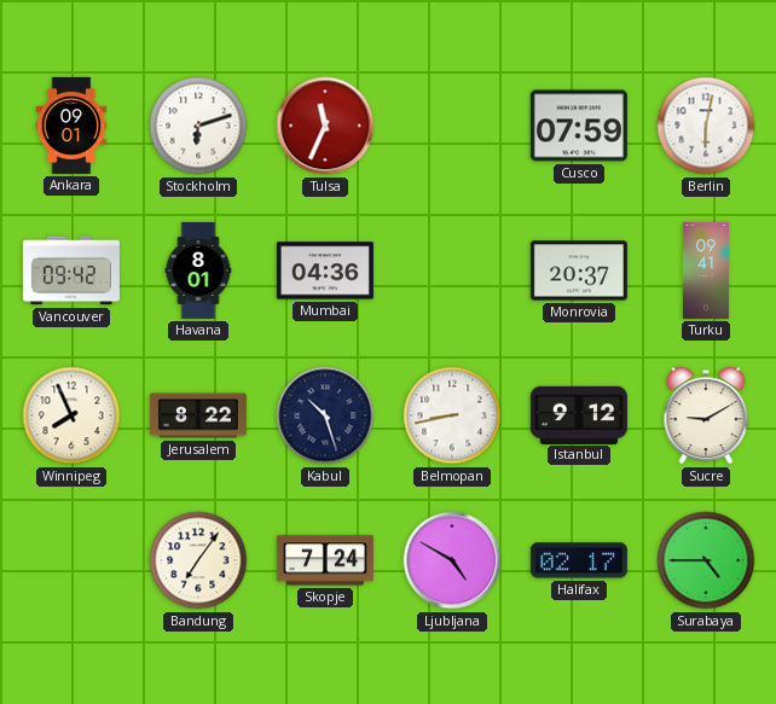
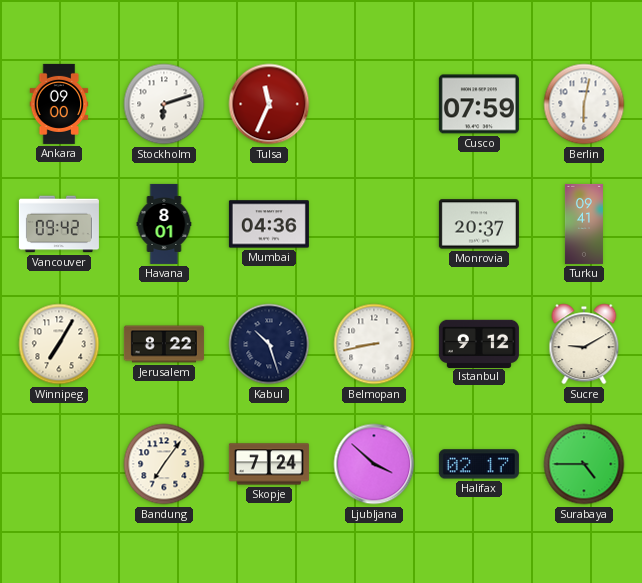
Ankara: 09:01 -> 09:00 (59, 104)
Winnipeg: 7:56 -> 7:05 (59, 344)
Ljubljana: 4:50 -> 3:52 (374, 464)
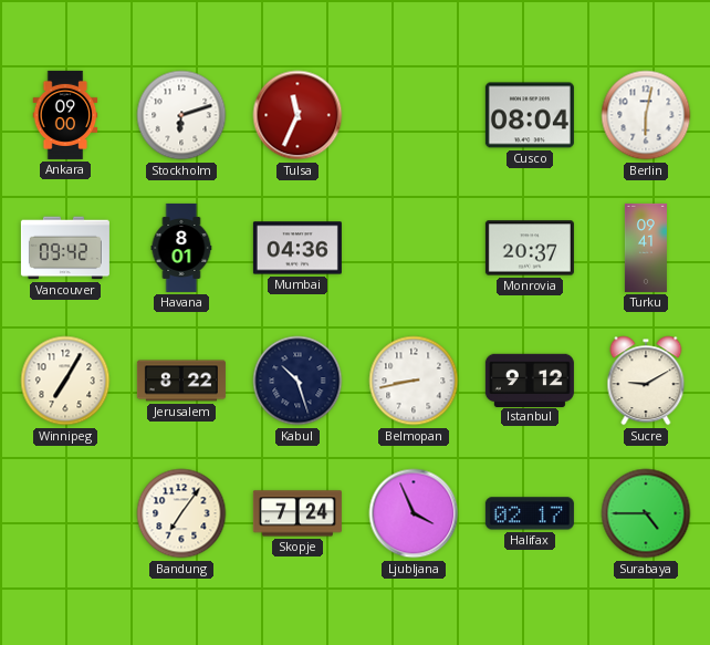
Cusco: 07:59 -> 08:04 (530, 115)
Ljubljana: 3:52 -> 3:56 (414, 513)
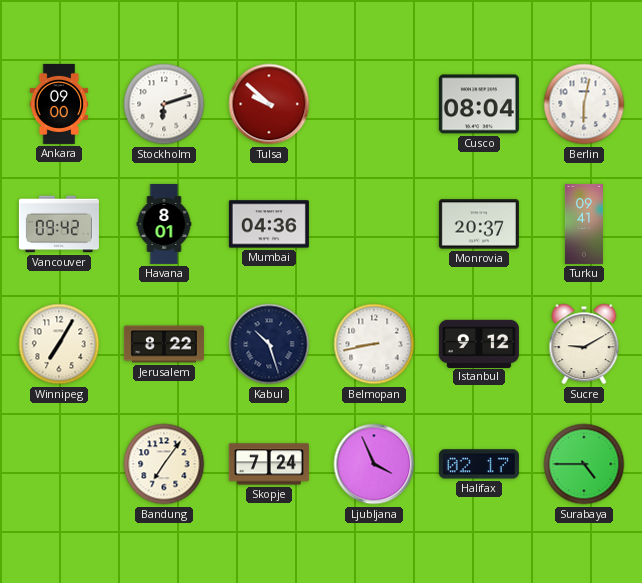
Tulsa: 11:34 -> 9:52 (269, 104)
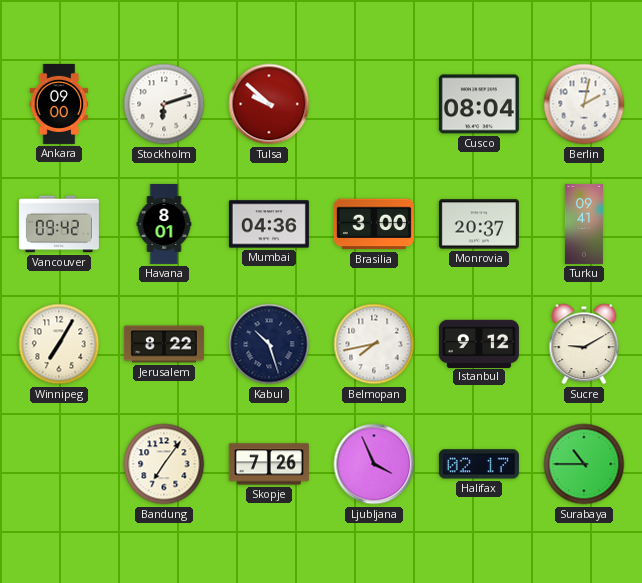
Berlin: 6:02 -> 2:02 (584, 104)
Brasilia: none -> 3:00 (374, 224)
Belmopan: 8:43 -> 7:43 (374, 344)
Skopje: 7:24 -> 7:26 (269, 464)
Surabaya: 4:45 -> 10:45 (584, 464)
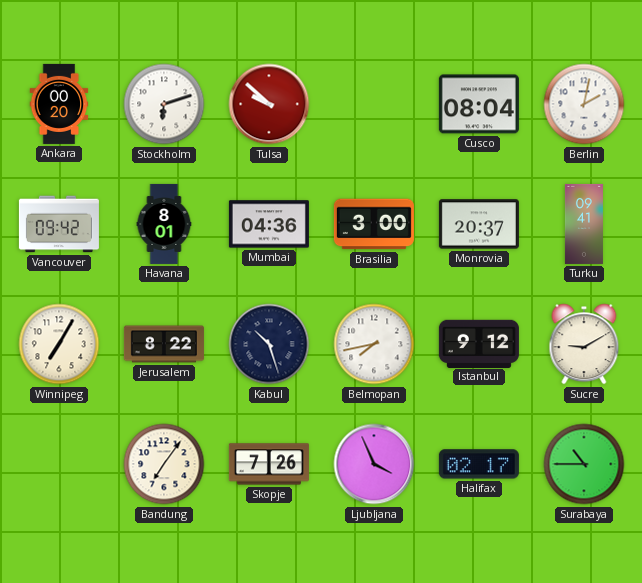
Ankara: 09:00 -> 00:20 (59, 104)
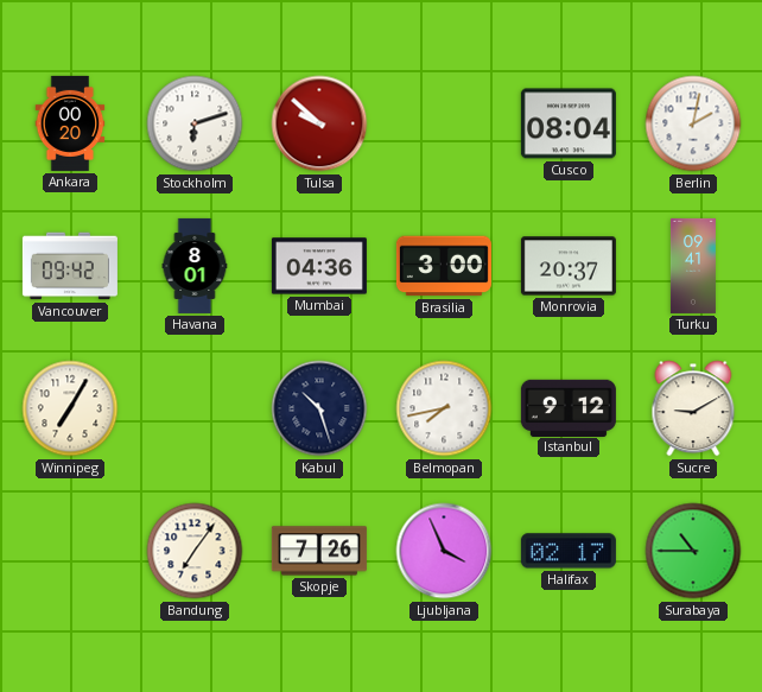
Jerusalem: 8:22 -> none (164, 344)
